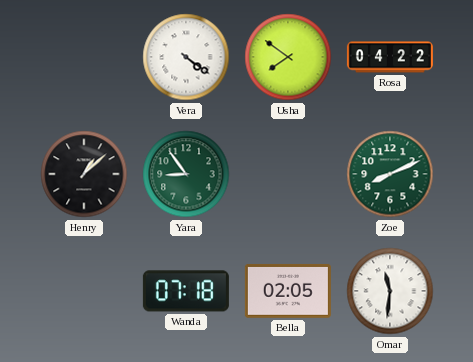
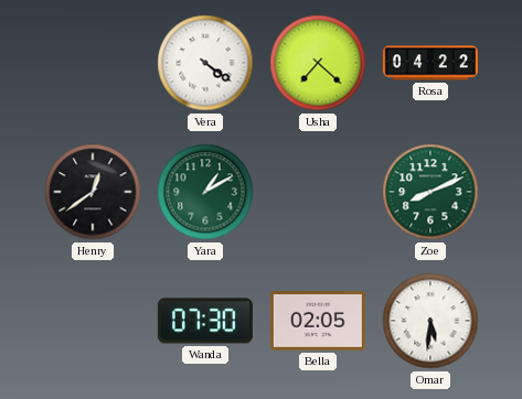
Usha: 7:51 -> 7:22 (318, 63)
Henry: 1:08 -> 12:39 (93, 192)
Yara: 8:54 -> 1:10 (205, 192)
Wanda: 07:18 -> 07:30 (205, 321)
Omar: 11:31 -> 5:31 (430, 321)
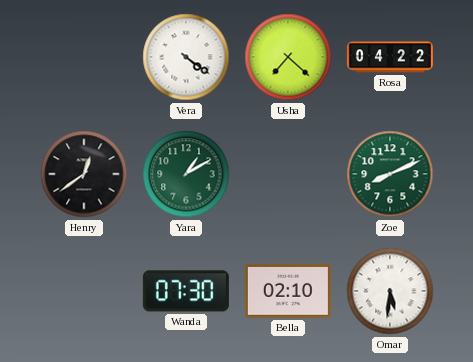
Bella: 02:05 -> 02:10 (288, 291)
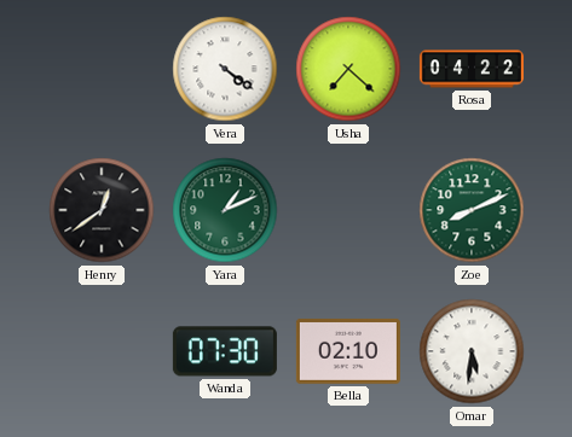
Yara: 1:10 -> 1:11 (225, 210)
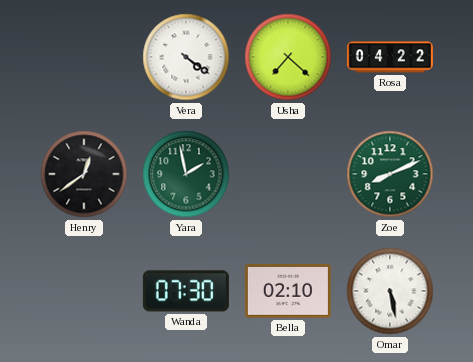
Yara: 1:11 -> 1:58 (186, 174)
Omar: 5:31 -> 5:28 (390, 291)
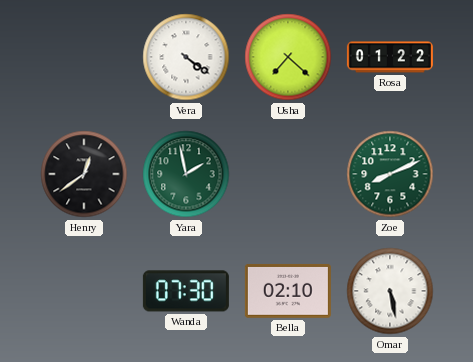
Rosa: 04:22 -> 01:22 (390, 57)
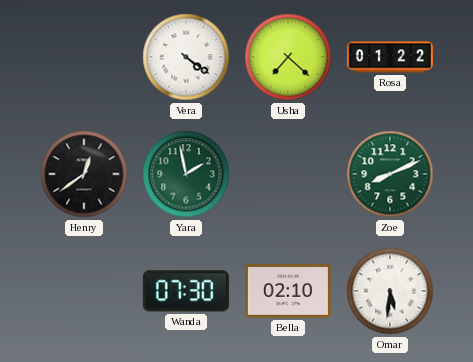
Omar: 5:28 -> 5:31 (390, 291)
